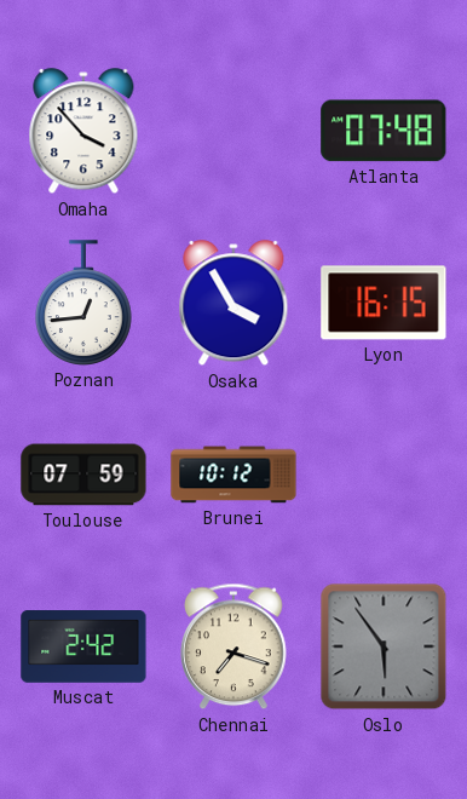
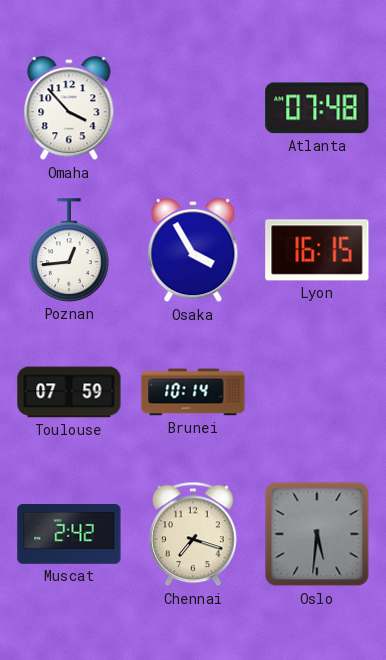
Brunei: 10:12 -> 10:14 (193, 392)
Oslo: 5:54 -> 5:31 (317, 534)
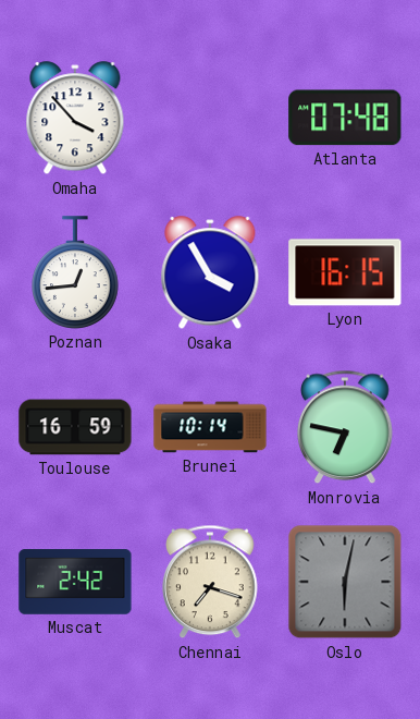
Toulouse: 07:59 -> 16:59 (75, 427)
Monrovia: none -> 6:47 (345, 427)
Oslo: 5:31 -> 6:02 (345, 582)
